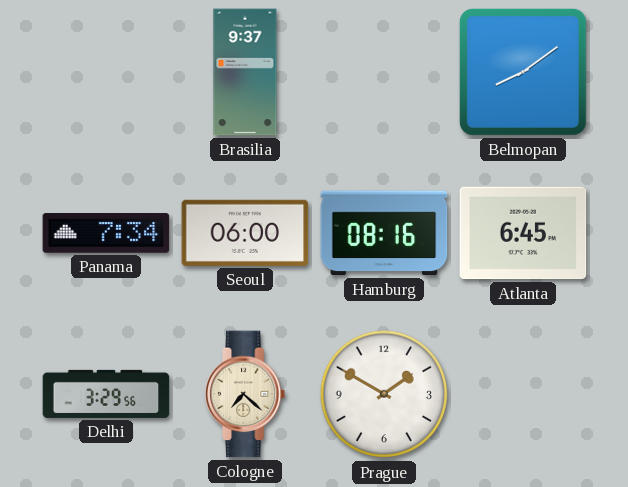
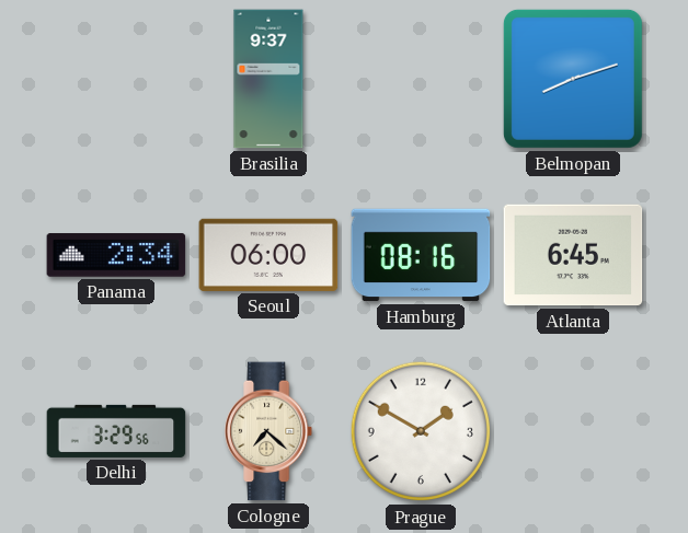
Belmopan: 8:09 -> 8:12 (573, 79)
Panama: 7:34 -> 2:34 (116, 255)
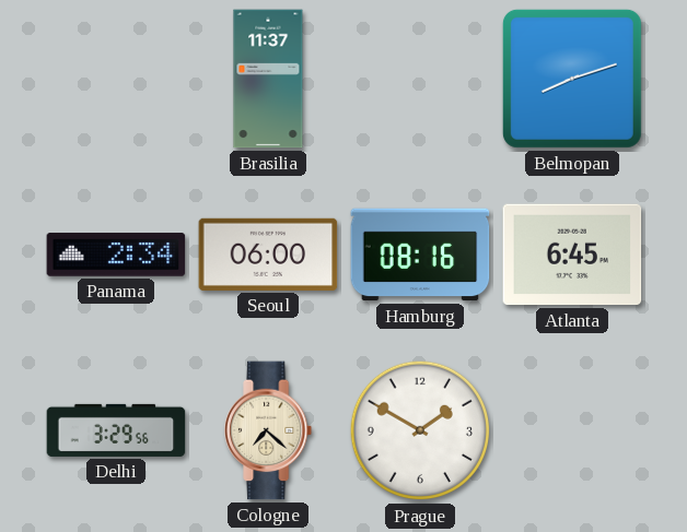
Brasilia: 9:37 -> 11:37 (268, 79)
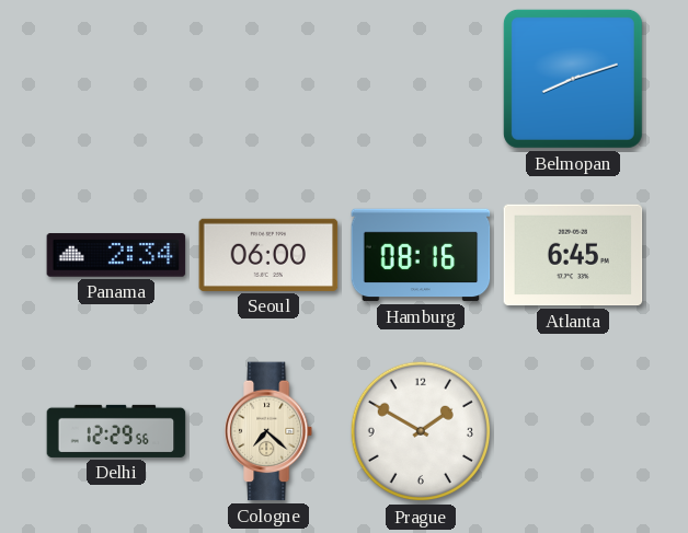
Brasilia: 11:37 -> none (268, 79)
Delhi: 3:29 -> 12:29 (116, 431)
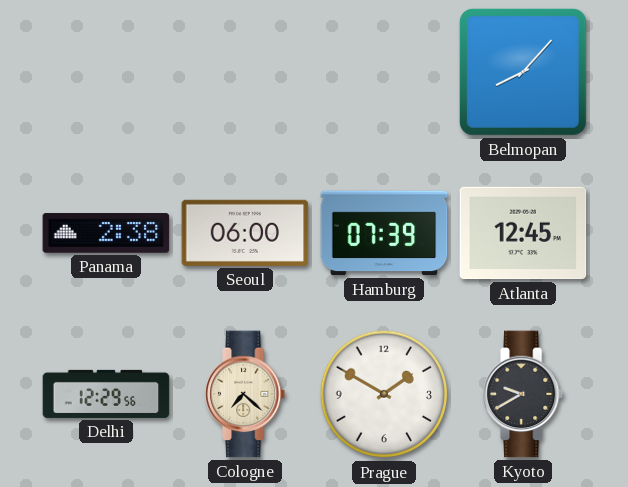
Belmopan: 8:12 -> 8:07 (523, 72)
Panama: 2:34 -> 2:38 (106, 233)
Hamburg: 08:16 -> 07:39 (384, 233)
Atlanta: 6:45 -> 12:45 (523, 233)
Kyoto: none -> 9:40 (524, 394)
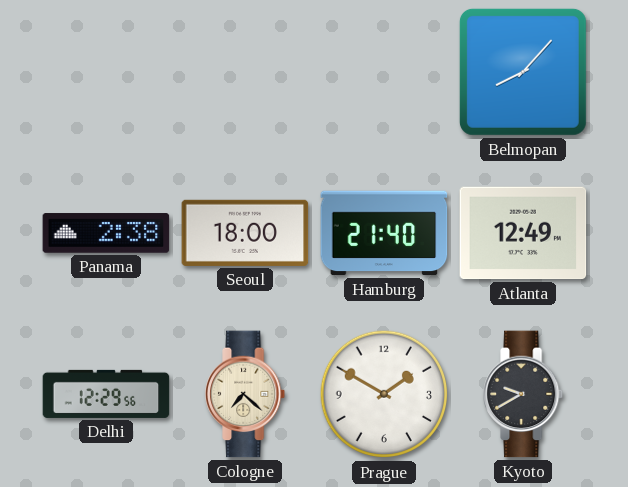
Seoul: 06:00 -> 18:00 (245, 233)
Hamburg: 07:39 -> 21:40 (384, 233)
Atlanta: 12:45 -> 12:49 (523, 233)
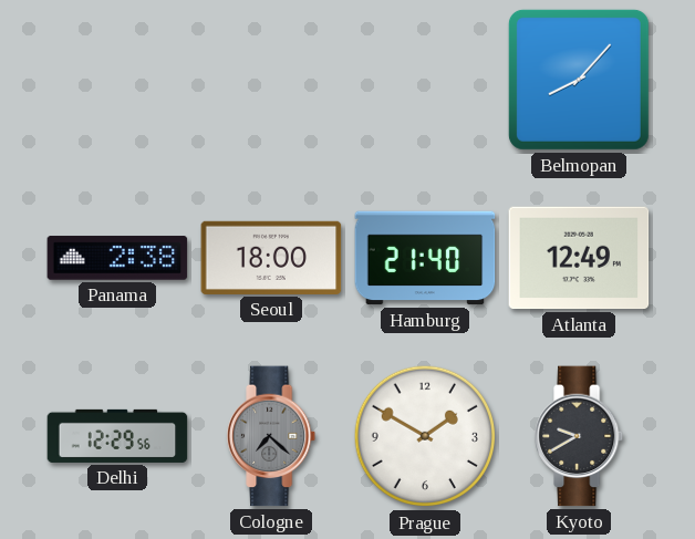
Cologne dial: cream -> grey (272, 436)
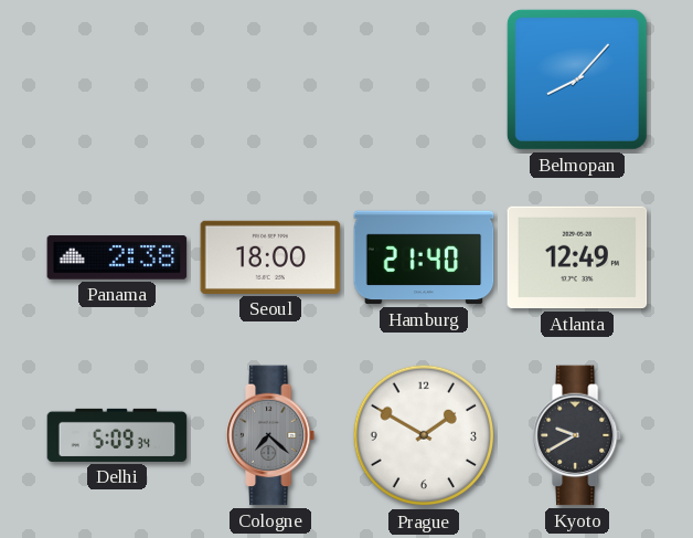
Delhi: 12:29 -> 5:09 (117, 435)
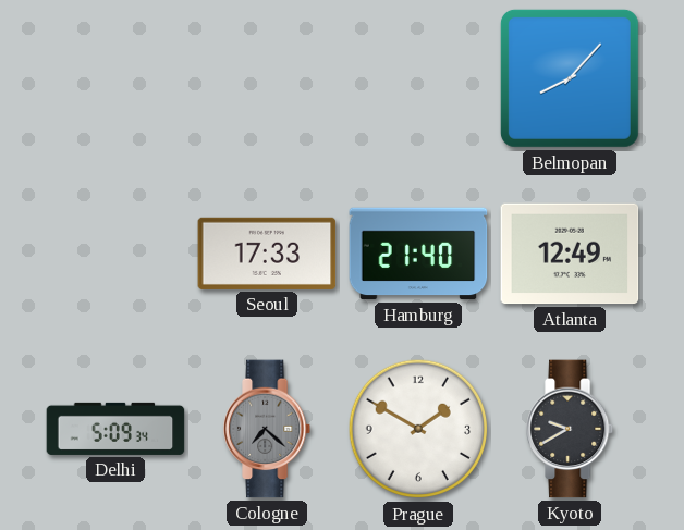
Panama: 2:38 -> none (117, 257)
Seoul: 18:00 -> 17:33 (267, 254)
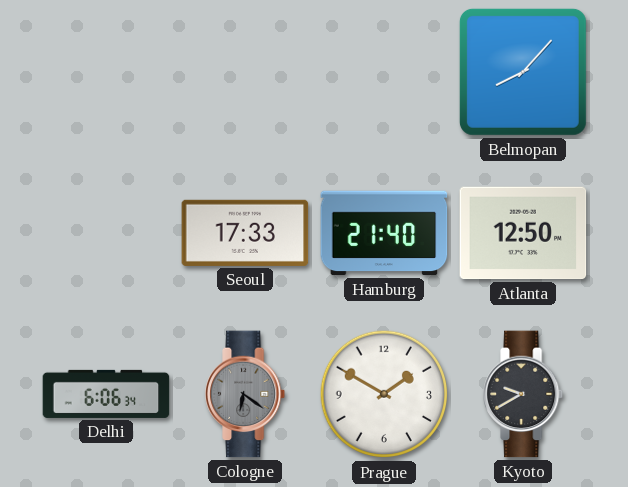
Atlanta: 12:49 -> 12:50 (523, 233)
Delhi: 5:09 -> 6:06 (106, 394)
Cologne: 7:22 -> 6:21 (246, 394)
